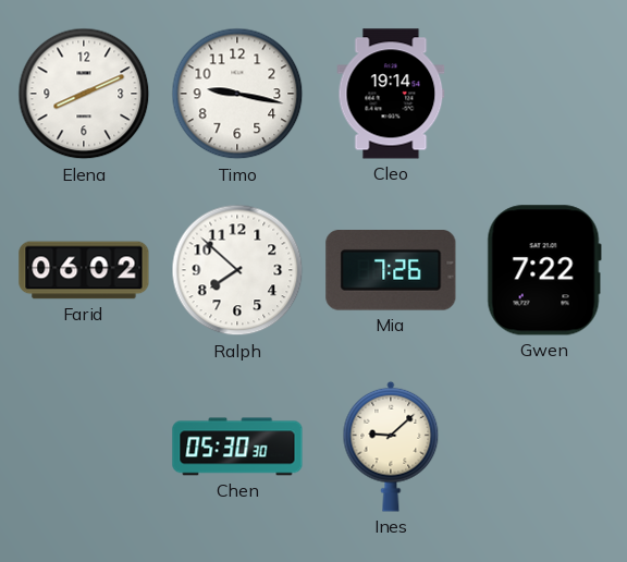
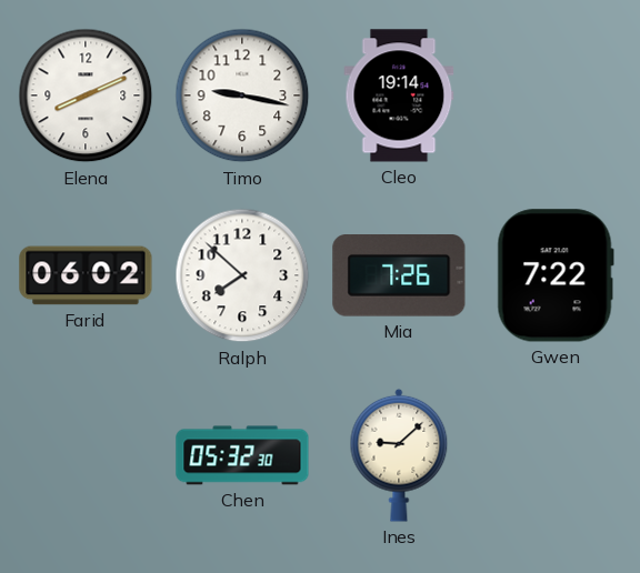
Chen: 05:30 -> 05:32 (242, 455)
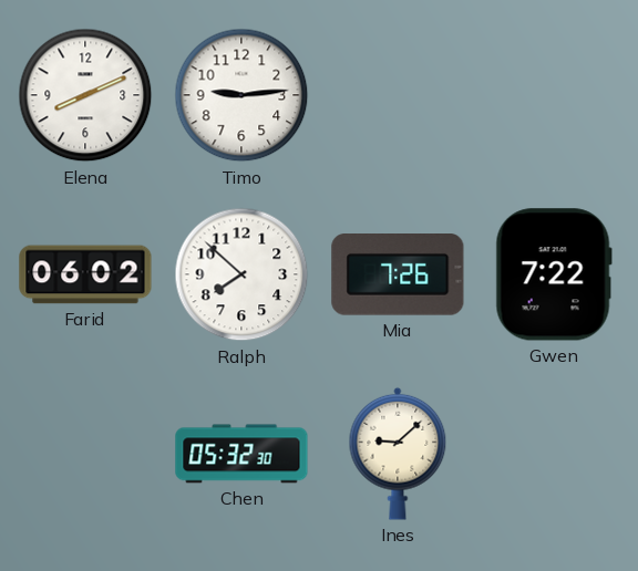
Timo: 9:17 -> 9:14 (241, 95)
Cleo: 19:14 -> none (399, 95)
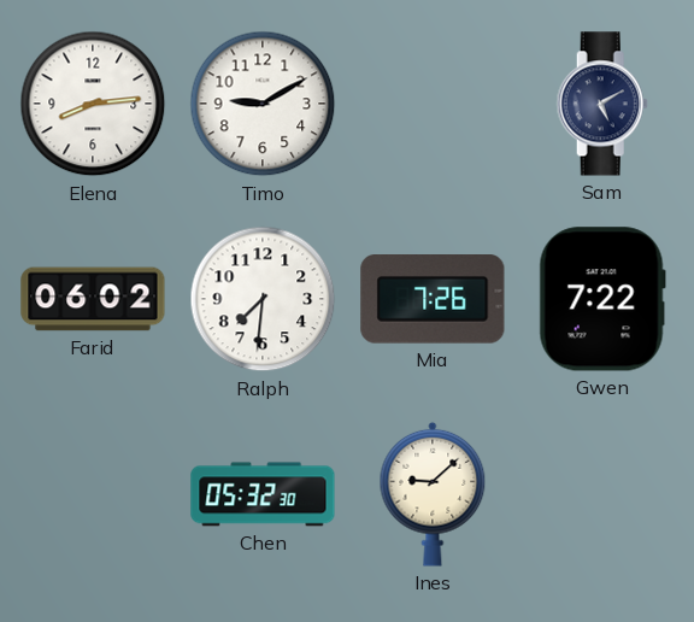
Elena: 8:11 -> 8:14 (93, 104)
Timo: 9:14 -> 9:10 (263, 104)
Sam: none -> 5:10 (602, 104)
Ralph: 7:52 -> 7:31 (263, 299)
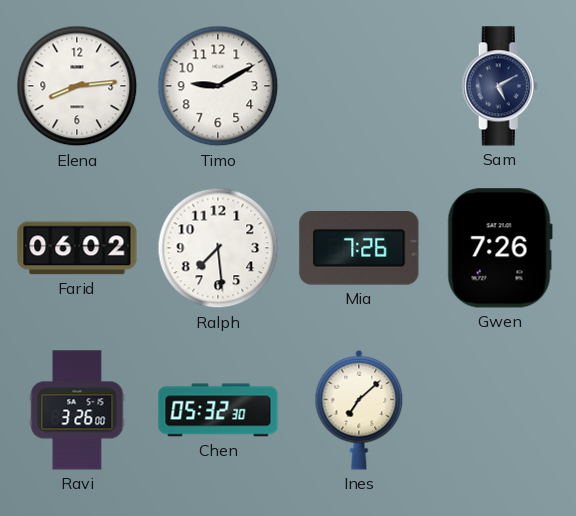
Ralph: 7:31 -> 7:29 (218, 248)
Gwen: 7:22 -> 7:26 (500, 248)
Ravi: none -> 3:26 (77, 410)
Ines: 9:08 -> 7:08 (359, 410)
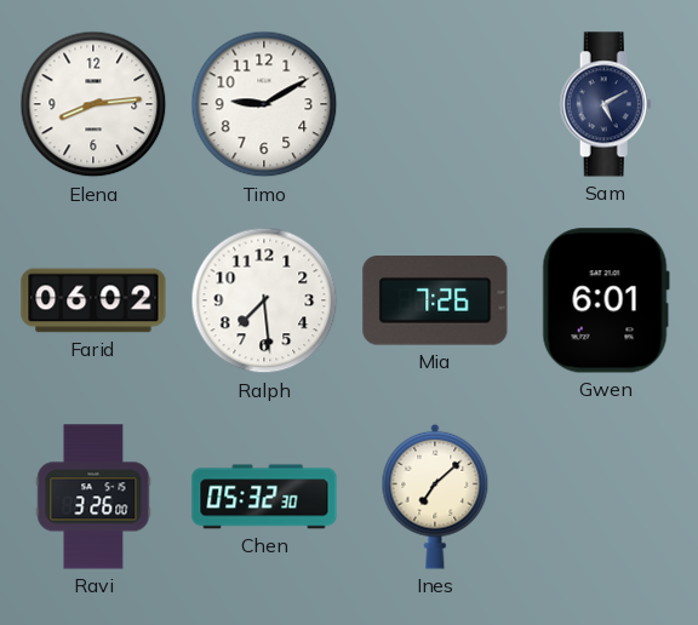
Gwen: 7:26 -> 6:01 (606, 300)
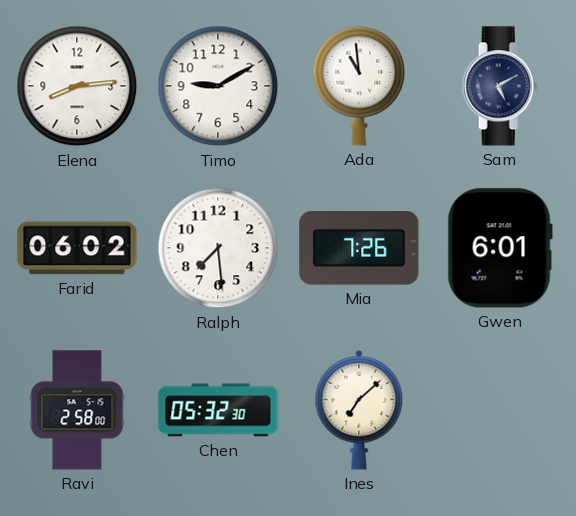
Ada: none -> 10:59 (359, 86)
Ravi: 3:26 -> 2:58 (77, 410)
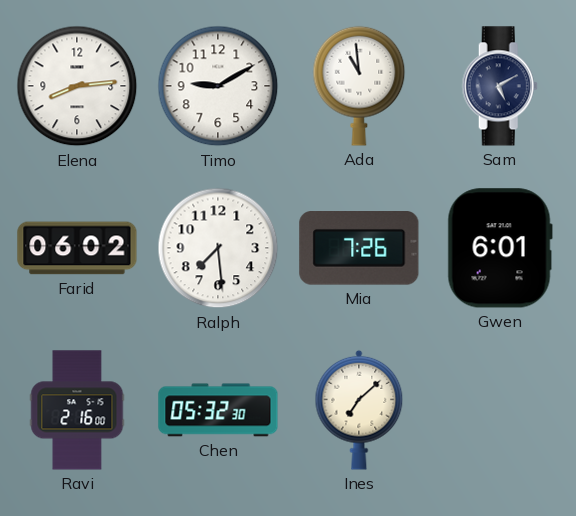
Ravi: 2:58 -> 2:16 (77, 410)
